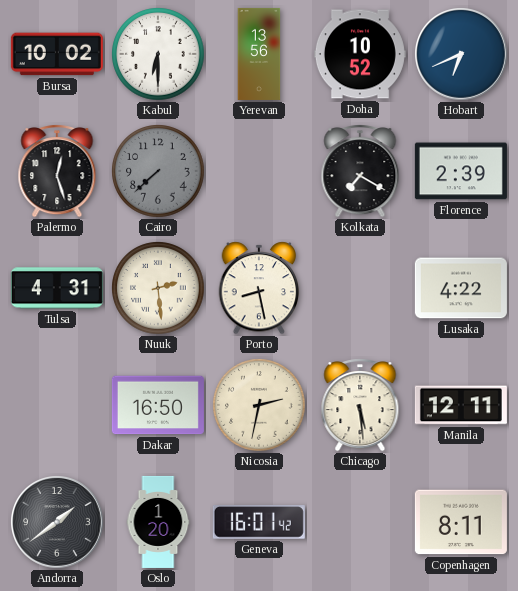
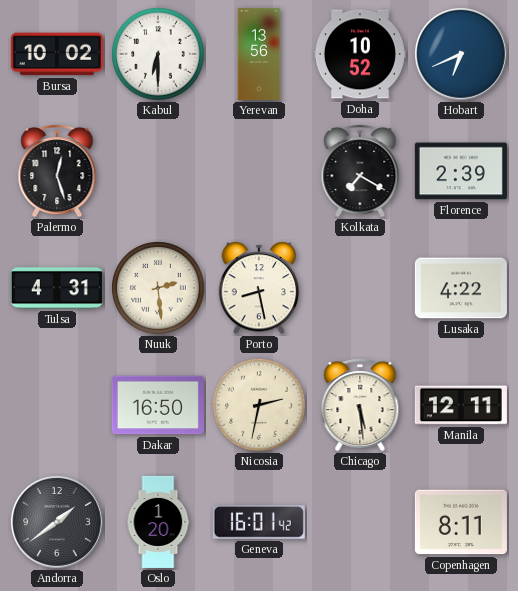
Cairo: 7:38 -> none (158, 171)
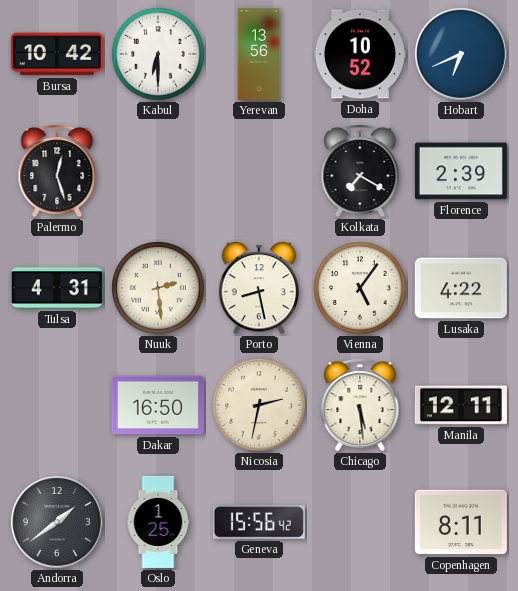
Bursa: 10:02 -> 10:42 (57, 54)
Vienna: none -> 5:06 (360, 288)
Oslo: 1:20 -> 1:25 (158, 522)
Geneva: 16:01 -> 15:56 (259, 523)
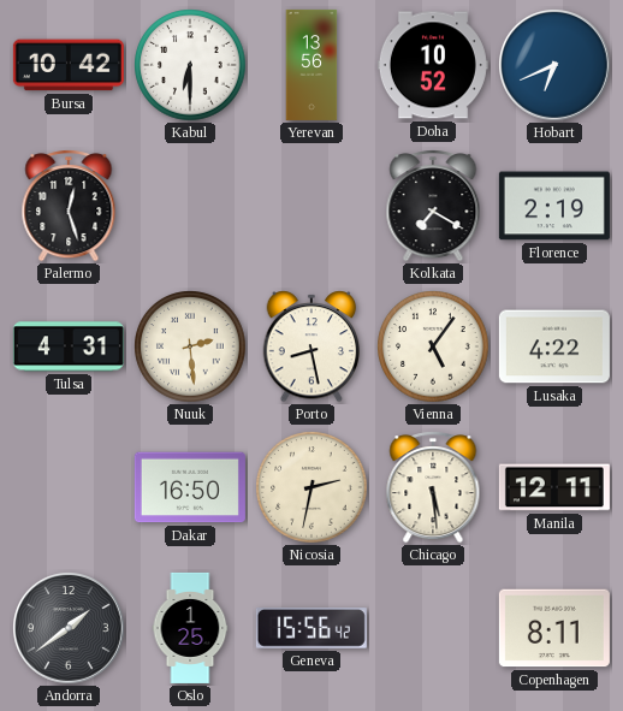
Florence: 2:39 -> 2:19 (554, 206)
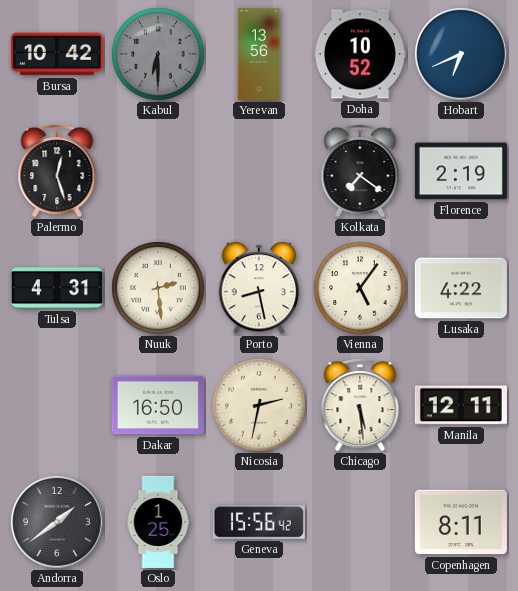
Kabul dial: white -> grey (158, 54)
Kolkata: 7:20 -> 7:21 (360, 171)
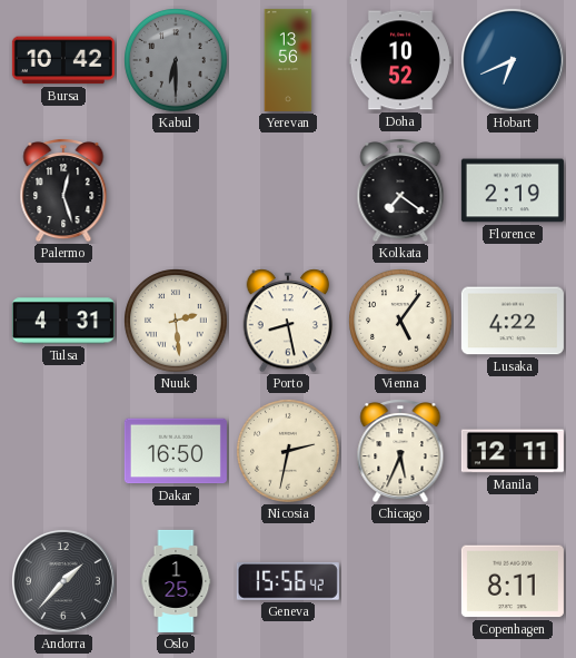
Chicago: 5:29 -> 5:34 (400, 451)
Andorra: 1:39 -> 1:37 (64, 582)
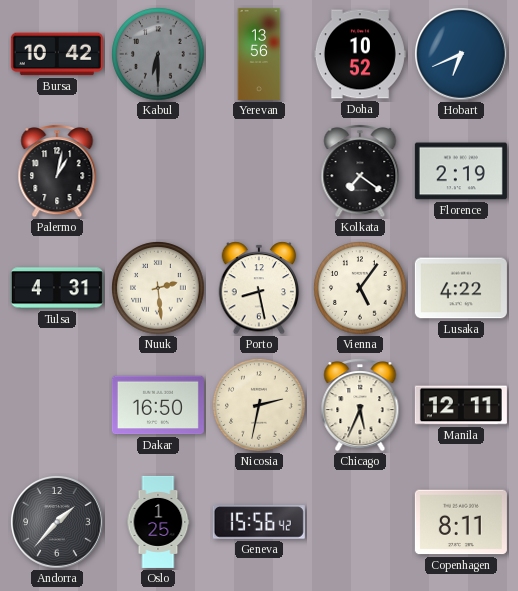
Palermo: 12:27 -> 1:02 (57, 171)
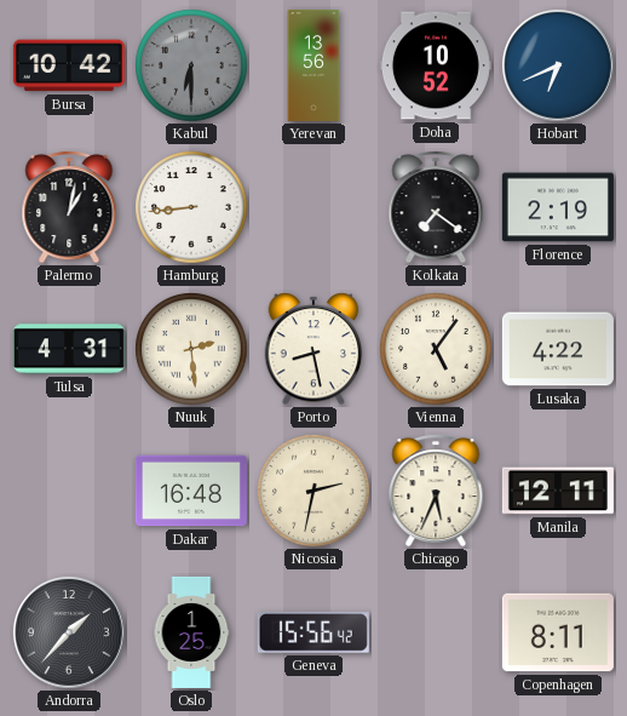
Hamburg: none -> 8:44 (191, 207)
Dakar: 16:50 -> 16:48 (191, 491)
